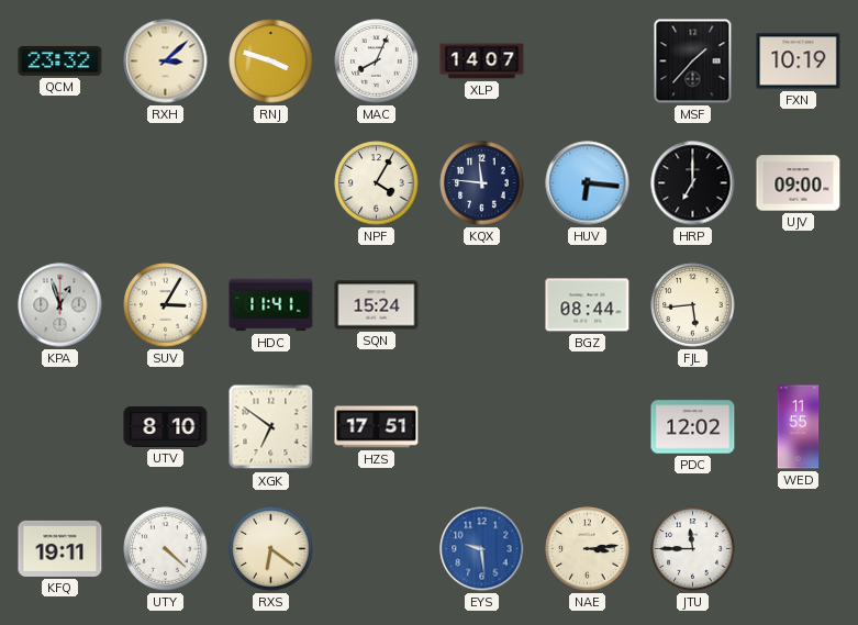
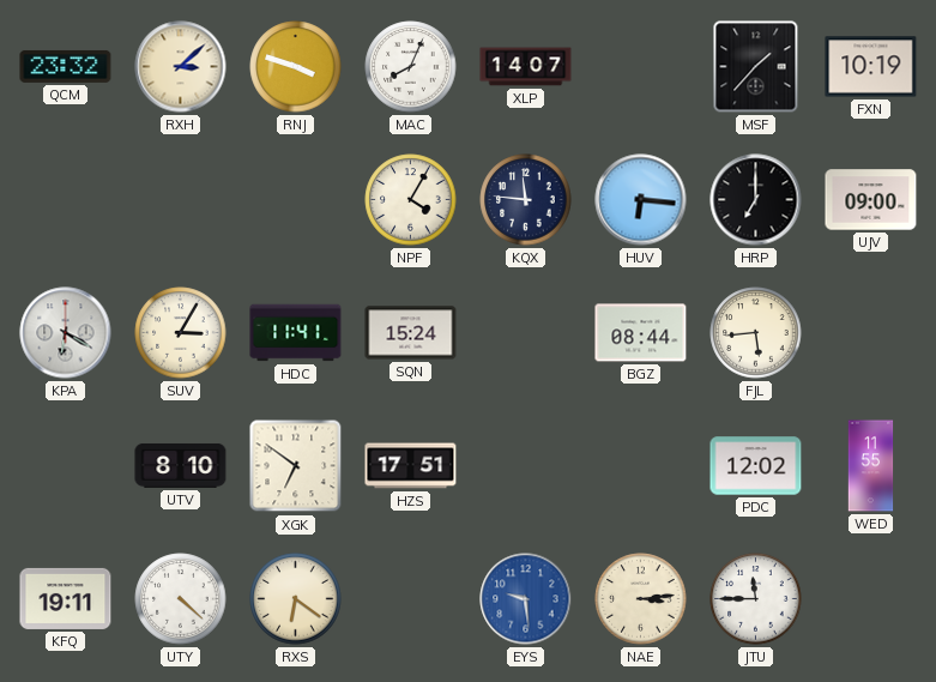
KPA: 12:57 -> 6:20 (66, 333)
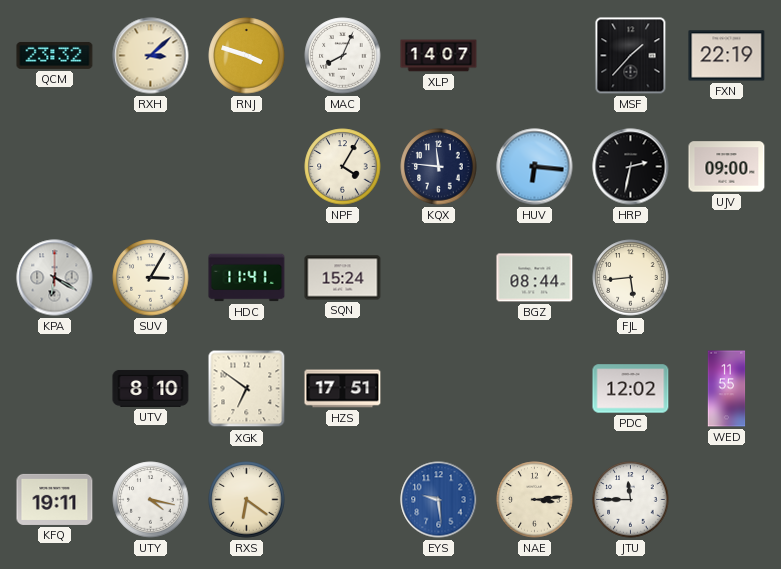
FXN: 10:19 -> 22:19 (727, 56)
HRP: 7:00 -> 2:32 (631, 167)
UTY: 4:22 -> 4:17 (151, 500)
